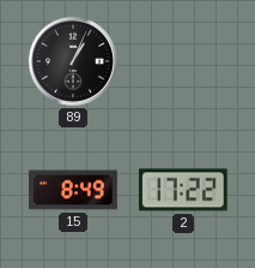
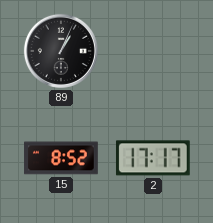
15: 8:49 -> 8:52 (61, 158)
2: 17:22 -> 17:17 (153, 158)
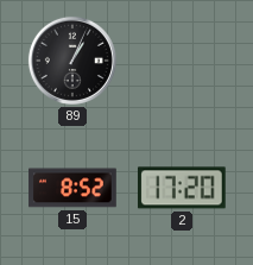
2: 17:17 -> 17:20 (182, 188)
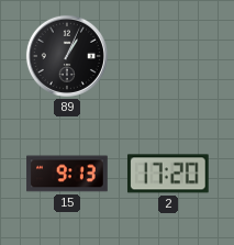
15: 8:52 -> 9:13 (67, 174)
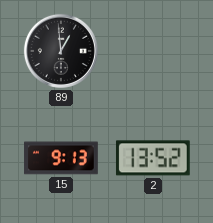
89: 1:04 -> 12:59 (61, 51)
2: 17:20 -> 13:52 (153, 158)
